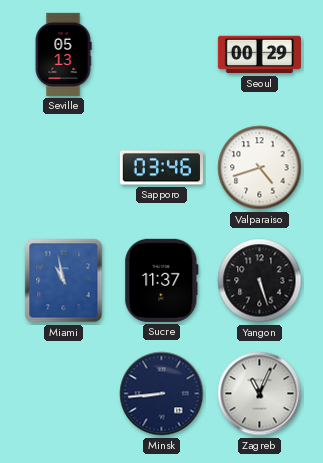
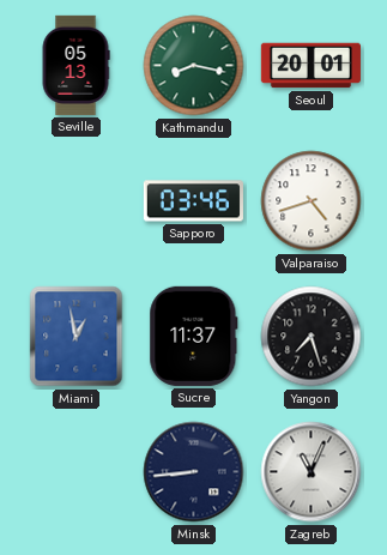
Kathmandu: none -> 8:17 (194, 66)
Seoul: 00:29 -> 20:01 (310, 66)
Miami: 10:58 -> 12:58 (77, 337)
Yangon: 5:27 -> 7:27 (312, 337)
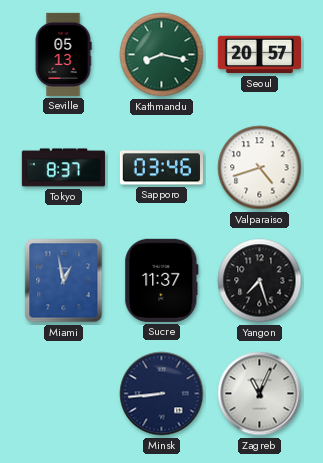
Seoul: 20:01 -> 20:57 (259, 55)
Tokyo: none -> 8:37 (63, 168)
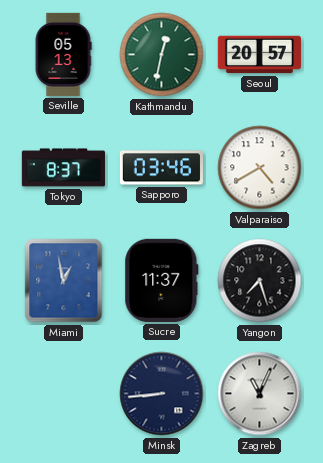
Kathmandu: 8:17 -> 12:32 (162, 55)
Valparaiso: 4:42 -> 4:40 (260, 168)
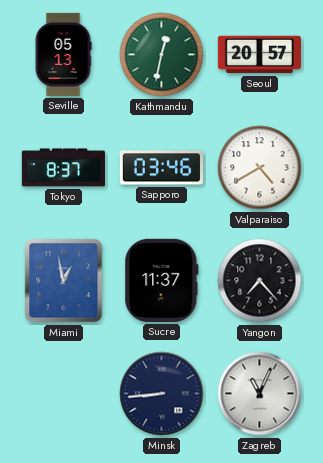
Yangon: 7:27 -> 7:23 (260, 281)
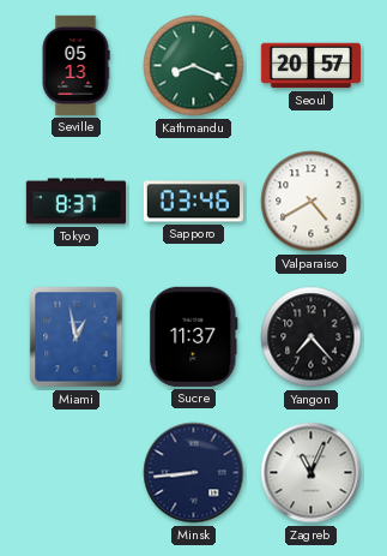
Kathmandu: 12:32 -> 8:19 (194, 66)
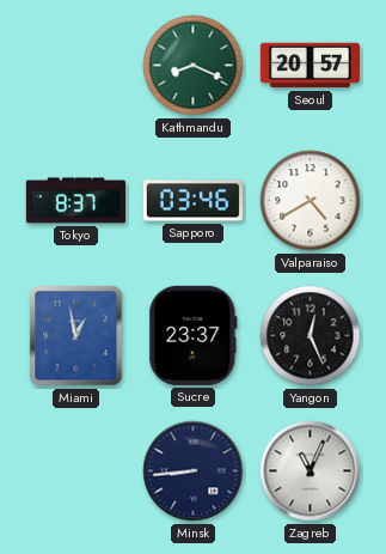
Seville: 05:13 -> none (75, 65)
Sucre: 11:37 -> 23:37 (194, 335)
Yangon: 7:23 -> 12:26 (311, 336)
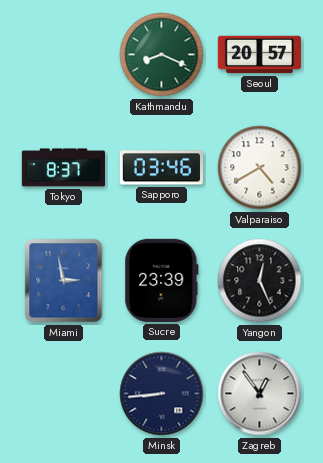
Miami: 12:58 -> 2:58 (64, 281)
Sucre: 23:37 -> 23:39 (162, 280)
Zagreb: 11:04 -> 12:54 (260, 394)
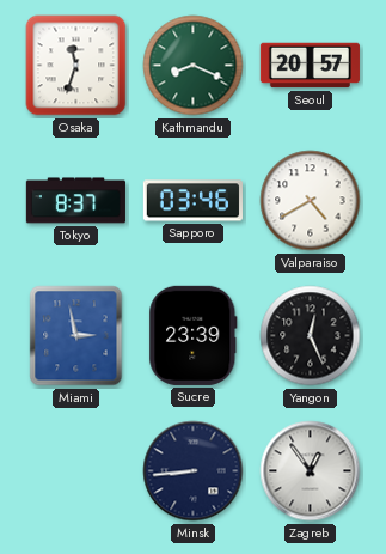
Osaka: none -> 11:33 (76, 66)
